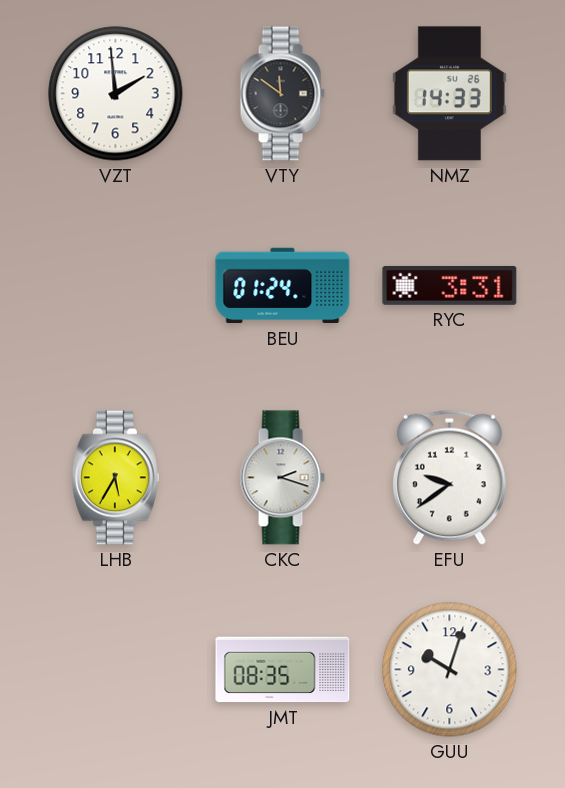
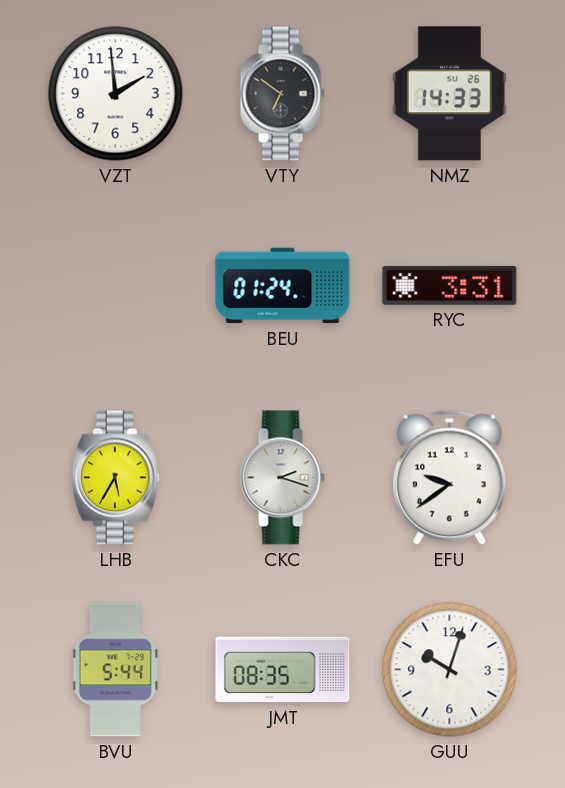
VTY: 11:51 -> 6:51 (282, 94)
BVU: none -> 5:44 (116, 670)
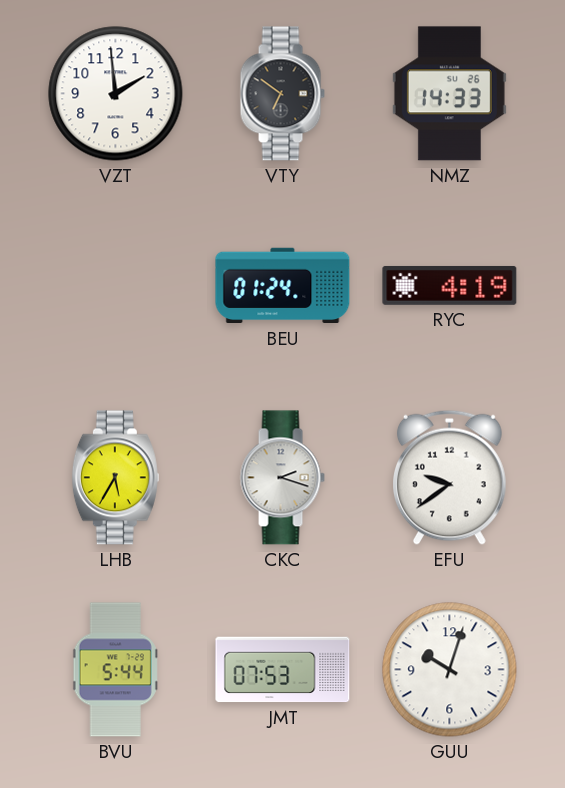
RYC: 3:31 -> 4:19 (450, 285)
JMT: 08:35 -> 07:53 (283, 670)
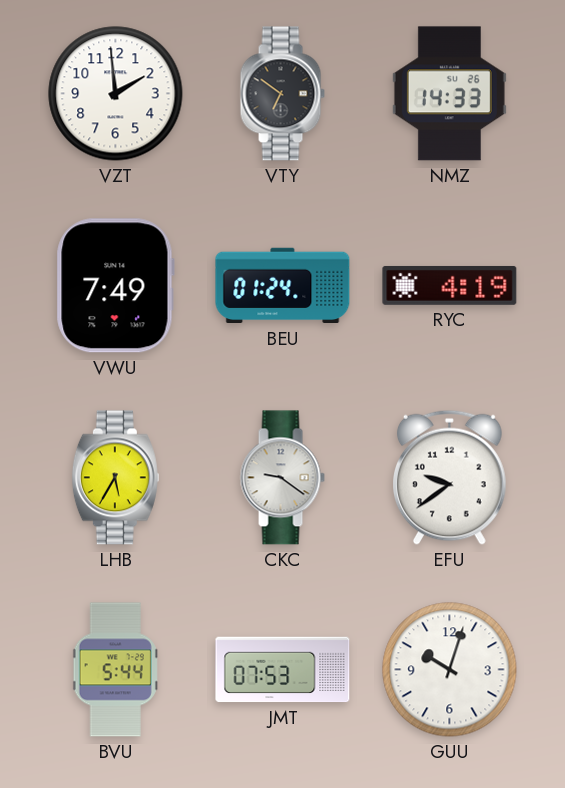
VWU: none -> 7:49 (115, 286)
CKC: 2:18 -> 9:21 (282, 478)
